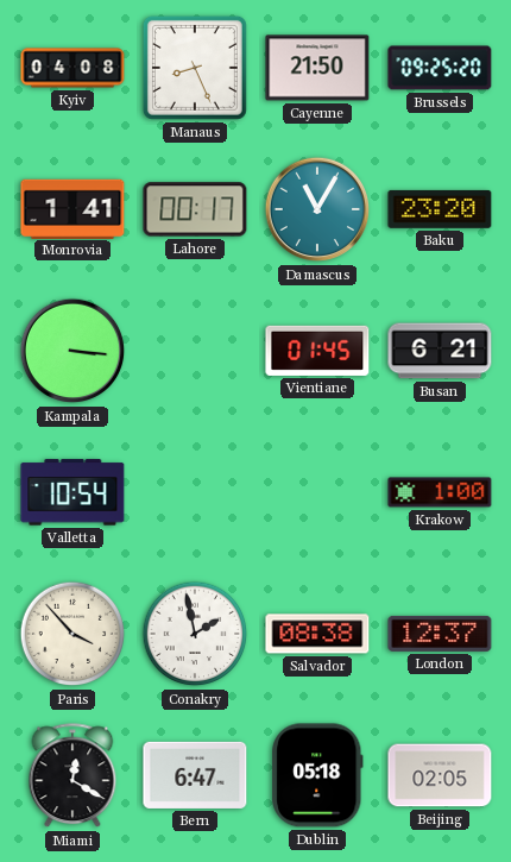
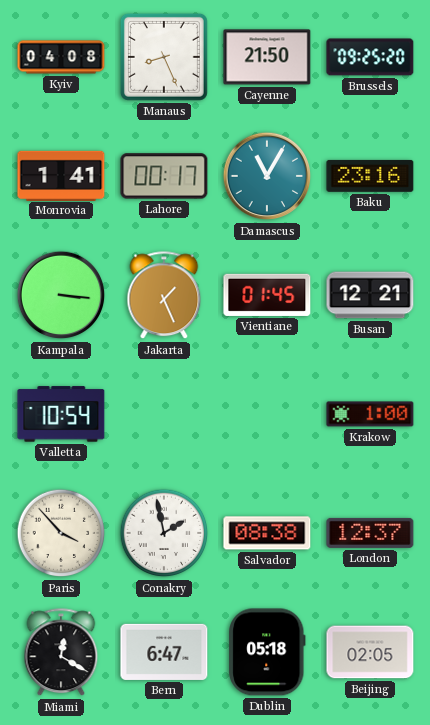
Baku: 23:20 -> 23:16 (370, 176)
Jakarta: none -> 1:26 (164, 296)
Busan: 6:21 -> 12:21 (370, 295)
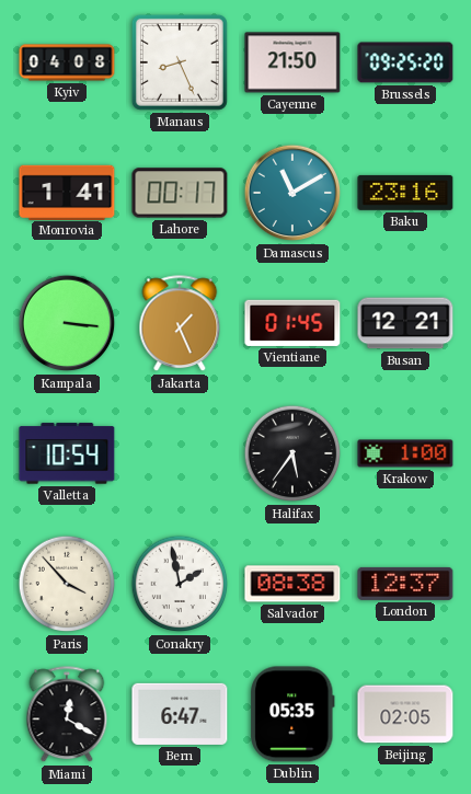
Damascus: 11:05 -> 11:10 (292, 193)
Halifax: none -> 5:36 (292, 453)
Dublin: 05:18 -> 05:35 (292, 714)
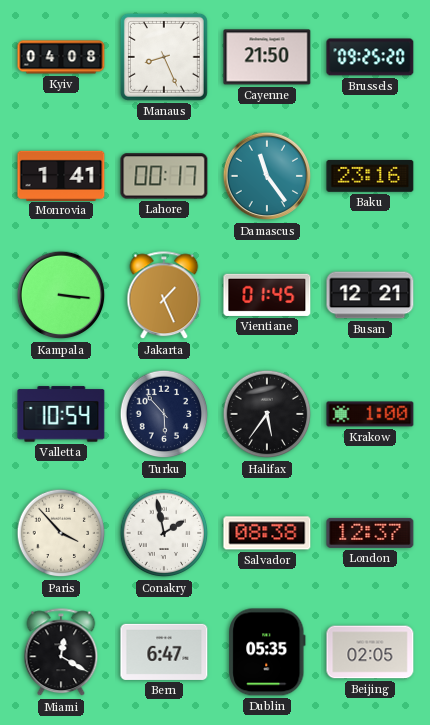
Damascus: 11:10 -> 11:24 (267, 176)
Turku: none -> 5:53 (164, 414)
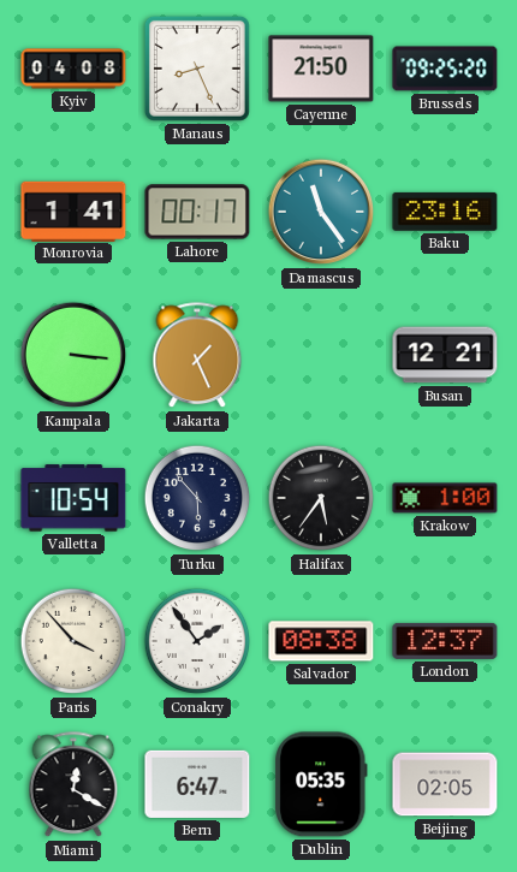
Vientiane: 01:45 -> none (267, 295)
Conakry: 1:58 -> 1:54 (197, 641)
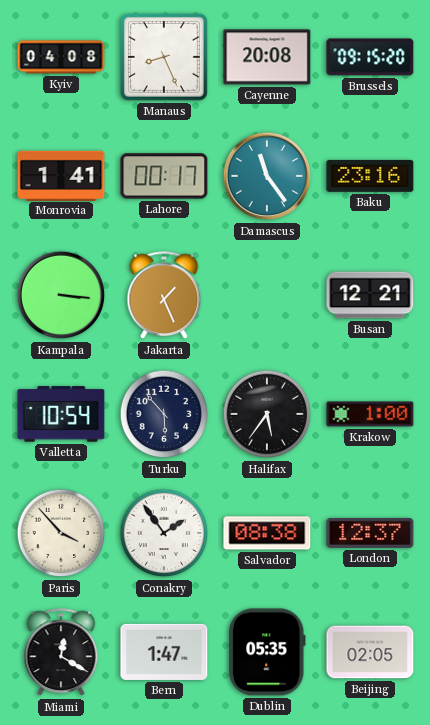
Cayenne: 21:50 -> 20:08 (267, 57)
Brussels: 09:25 -> 09:15 (370, 57)
Bern: 6:47 -> 1:47 (164, 652)
